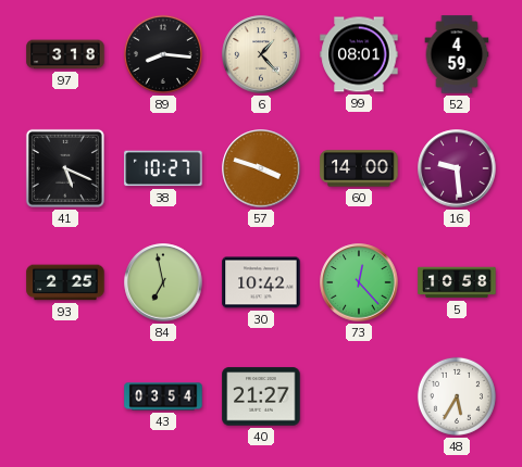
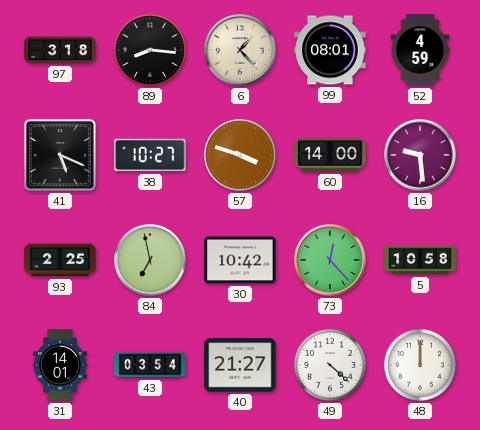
31: none -> 14:01 (60, 365)
49: none -> 4:22 (330, 365)
48: 5:35 -> 12:00 (420, 365)
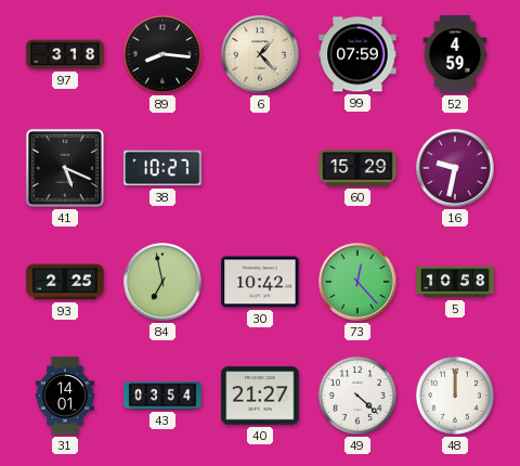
99: 08:01 -> 07:59 (357, 54)
57: 3:48 -> none (240, 155)
60: 14:00 -> 15:29 (357, 168)
16: 9:29 -> 9:32 (455, 168)
